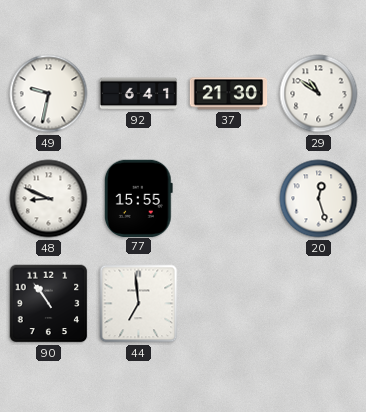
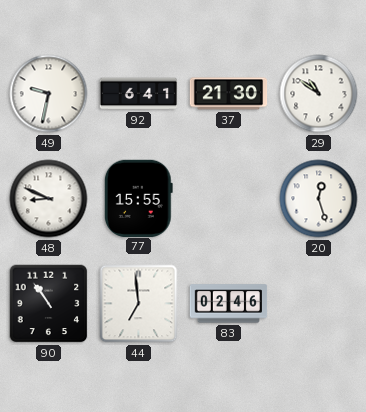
83: none -> 02:46 (229, 304)
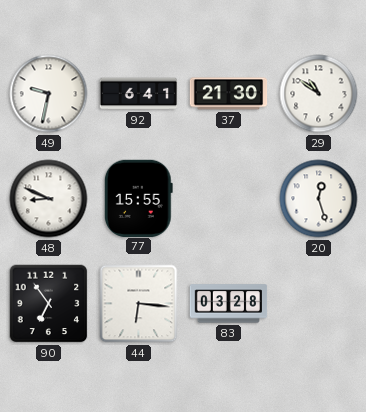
90: 10:54 -> 6:54 (49, 304)
44: 6:59 -> 6:16 (139, 304)
83: 02:46 -> 03:28 (229, 304)
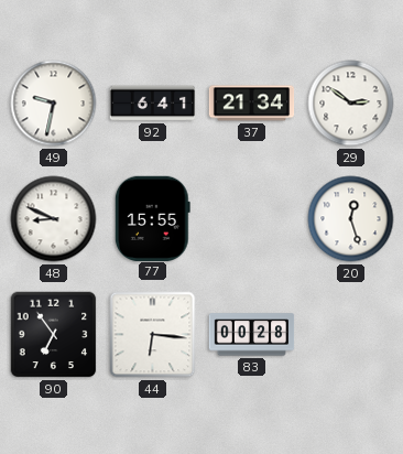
37: 21:30 -> 21:34 (252, 104)
29: 10:51 -> 2:51 (351, 104)
83: 03:28 -> 00:28 (252, 335)
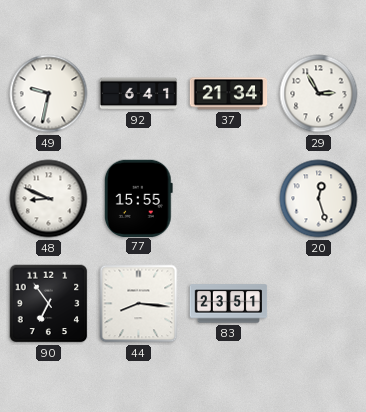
29: 2:51 -> 2:55 (319, 94)
44: 6:16 -> 8:16 (139, 304)
83: 00:28 -> 23:51 (229, 304)
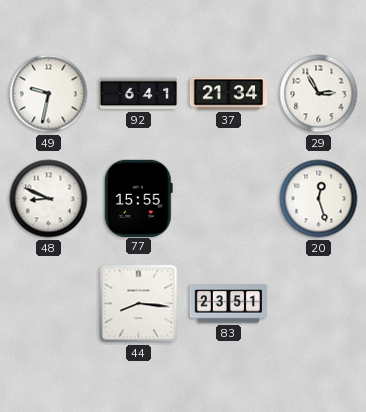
90: 6:54 -> none (49, 304)
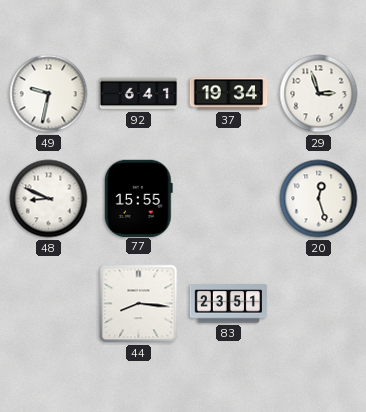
37: 21:34 -> 19:34 (229, 94)
29: 2:55 -> 2:57 (319, 94)
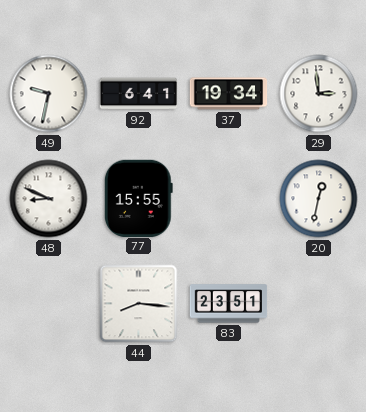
29: 2:57 -> 2:59 (319, 94)
20: 12:27 -> 12:32 (319, 199)
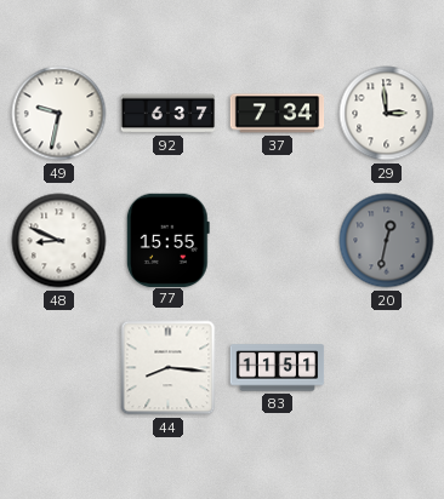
92: 6:41 -> 6:37 (169, 114)
37: 19:34 -> 7:34 (278, 114)
20 dial: white -> grey (387, 241)
83: 23:51 -> 11:51 (278, 368)
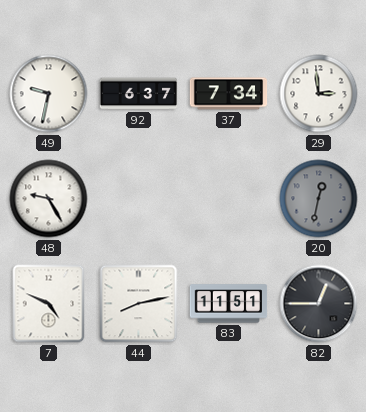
48: 8:49 -> 9:25 (49, 199)
77: 15:55 -> none (167, 240)
7: none -> 4:49 (49, 304)
44: 8:16 -> 8:13 (139, 304)
82: none -> 12:45 (319, 304)
